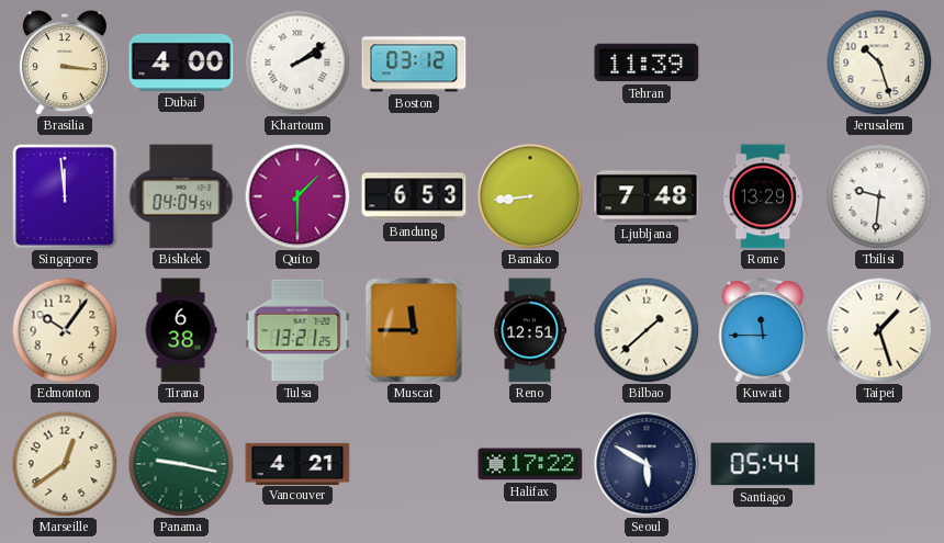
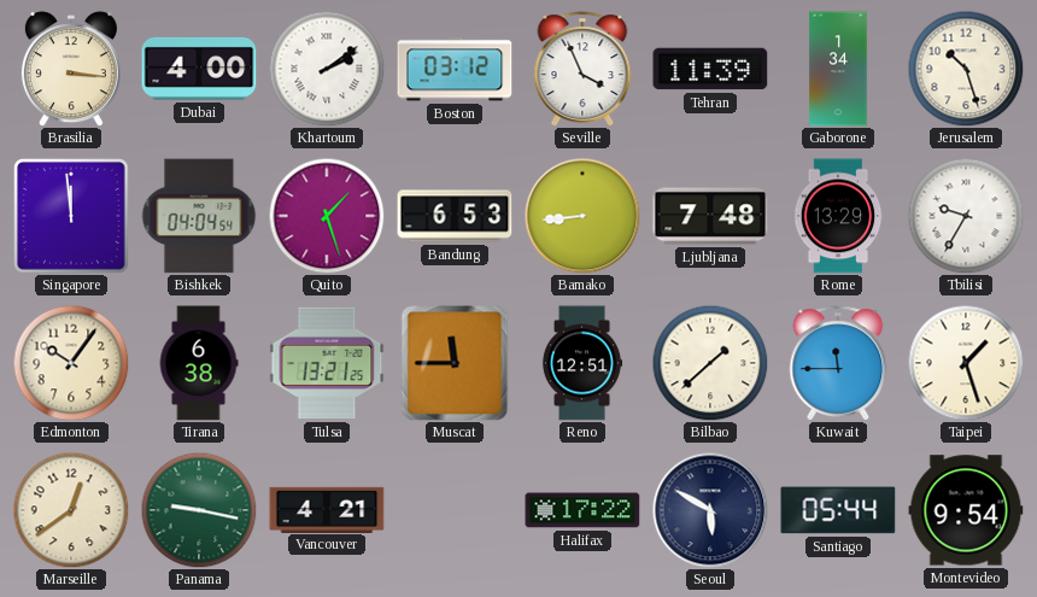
Seville: none -> 3:56 (582, 69)
Gaborone: none -> 1:34 (838, 69)
Quito: 1:30 -> 1:27 (327, 216)
Tbilisi: 9:31 -> 9:35 (966, 216)
Montevideo: none -> 9:54 (966, 510)
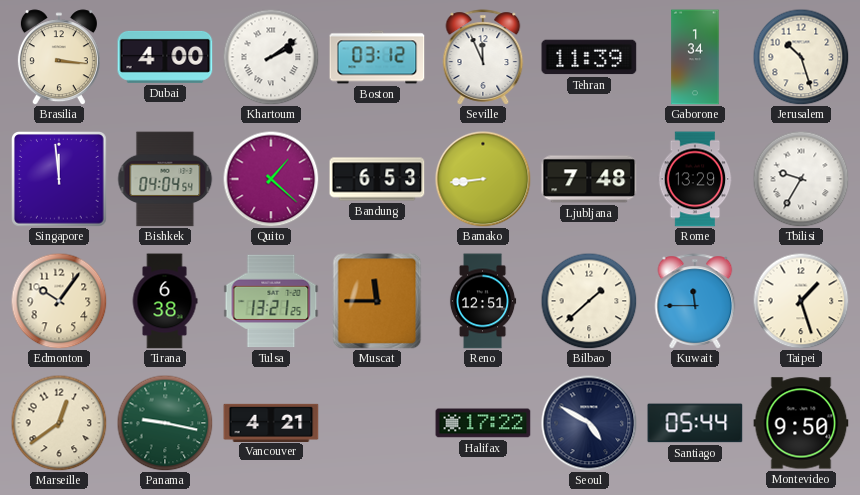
Seville: 3:56 -> 11:56 (483, 57)
Quito: 1:27 -> 1:22 (271, 179)
Seoul: 5:50 -> 4:50 (589, 423)
Montevideo: 9:54 -> 9:50 (801, 423)
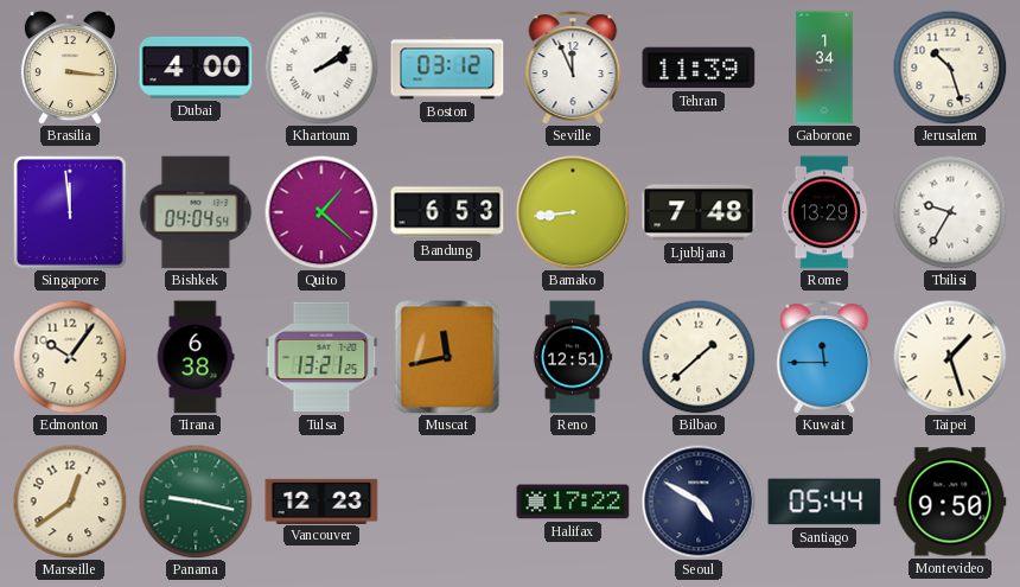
Muscat: 11:45 -> 11:43 (447, 357)
Vancouver: 4:21 -> 12:23 (321, 500)
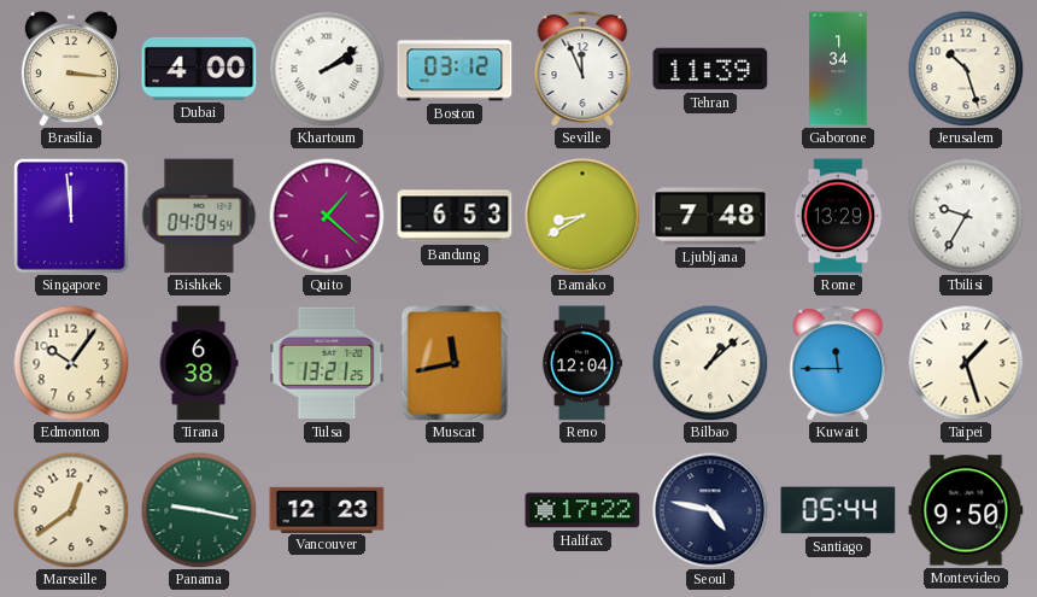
Bamako: 8:44 -> 8:40 (582, 216)
Reno: 12:51 -> 12:04 (582, 363)
Bilbao: 1:38 -> 1:08 (710, 363)
Seoul: 4:50 -> 4:47 (710, 510)
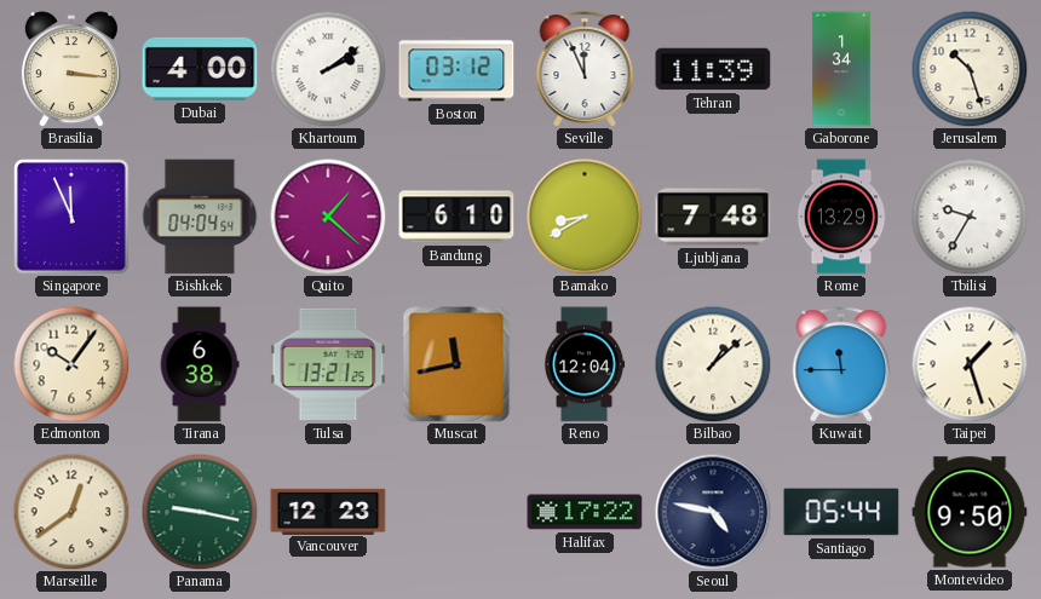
Singapore: 11:59 -> 11:56 (73, 218)
Bandung: 6:53 -> 6:10 (456, 217)
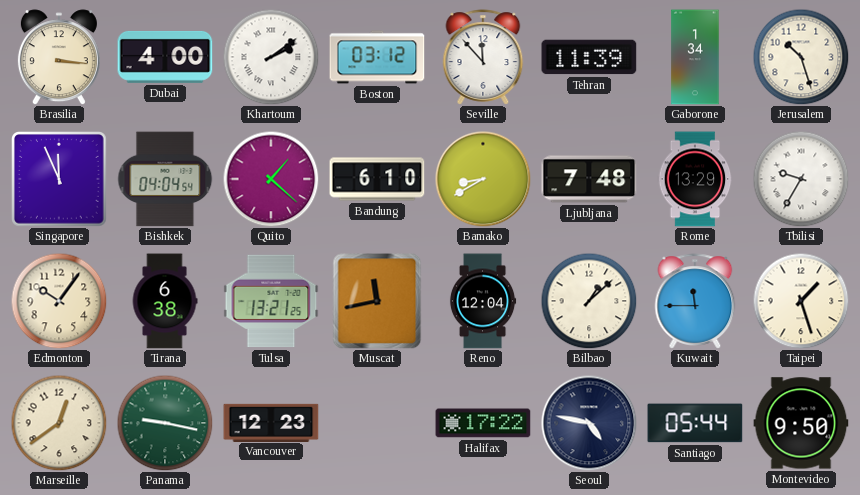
Seville: 11:56 -> 11:53 (483, 57)
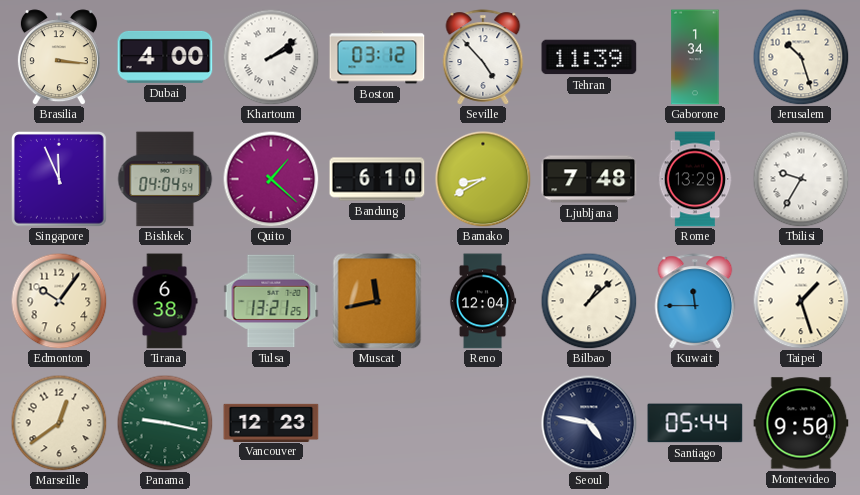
Seville: 11:53 -> 4:53 (483, 57)
Halifax: 17:22 -> none (483, 423)
